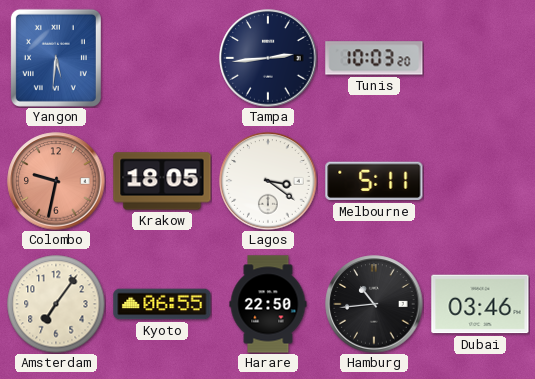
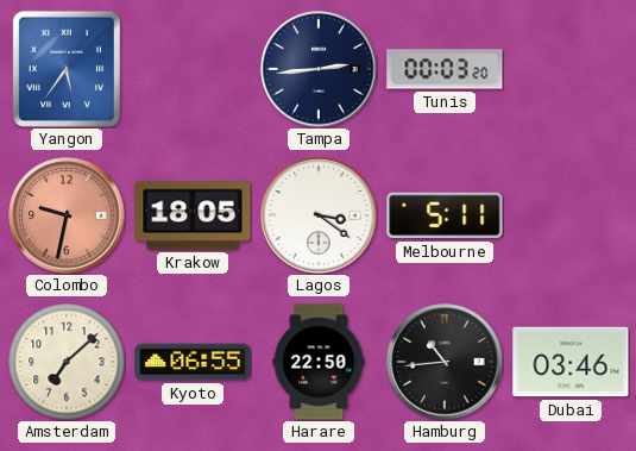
Yangon: 5:31 -> 5:36 (67, 69)
Tunis: 10:03 -> 00:03 (445, 69)
Amsterdam: 7:06 -> 7:08 (67, 362)
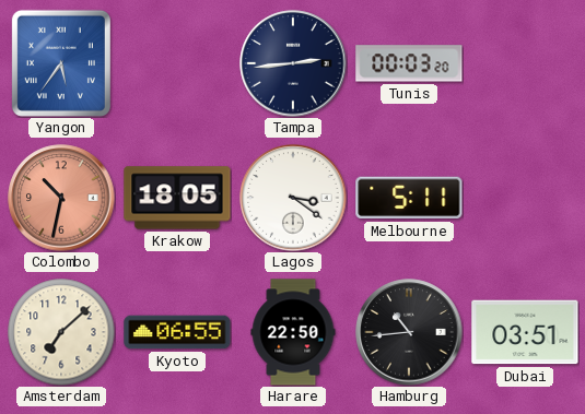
Colombo: 9:32 -> 10:32 (61, 198)
Dubai: 03:46 -> 03:51 (525, 332)
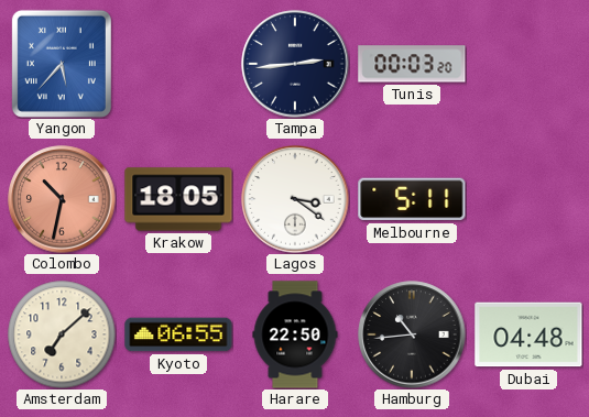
Yangon: 5:36 -> 5:37 (62, 64)
Dubai: 03:51 -> 04:48 (528, 334)
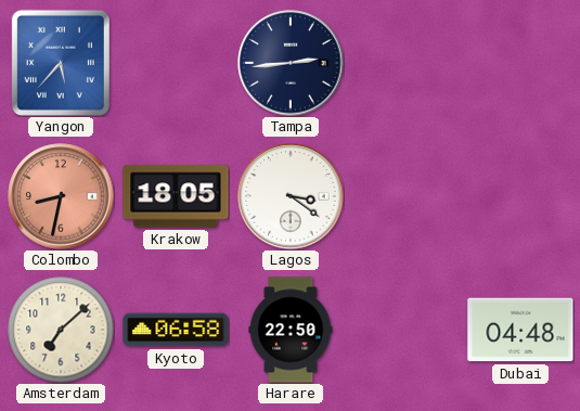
Tunis: 00:03 -> none (412, 64)
Colombo: 10:32 -> 8:32 (61, 196)
Melbourne: 5:11 -> none (412, 199)
Kyoto: 06:55 -> 06:58 (176, 330)
Hamburg: 10:44 -> none (412, 334)
